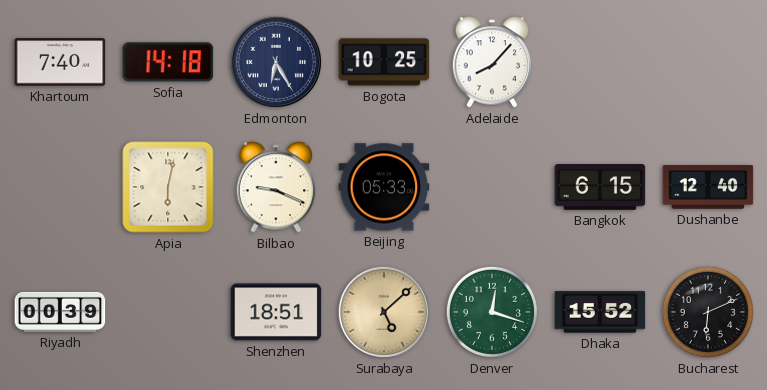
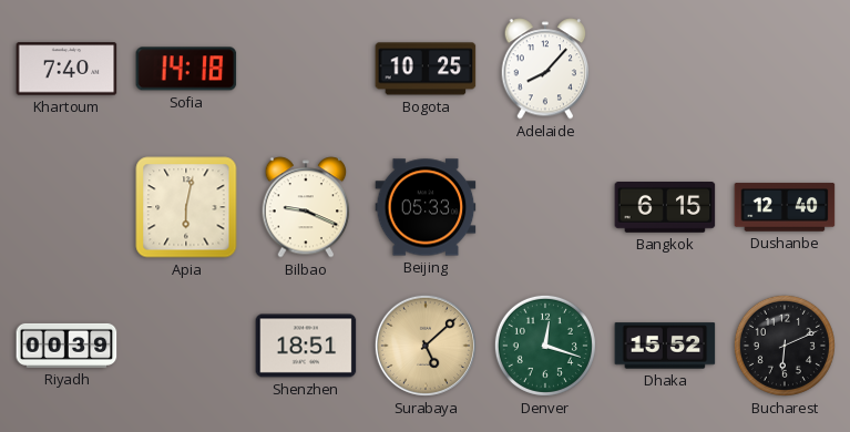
Edmonton: 6:25 -> none (276, 62)
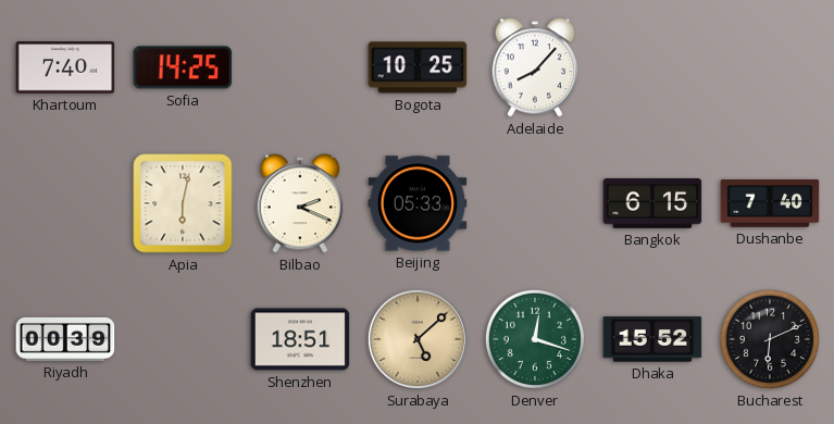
Sofia: 14:18 -> 14:25 (183, 67)
Bilbao: 9:19 -> 2:19 (300, 203)
Dushanbe: 12:40 -> 7:40 (770, 203)
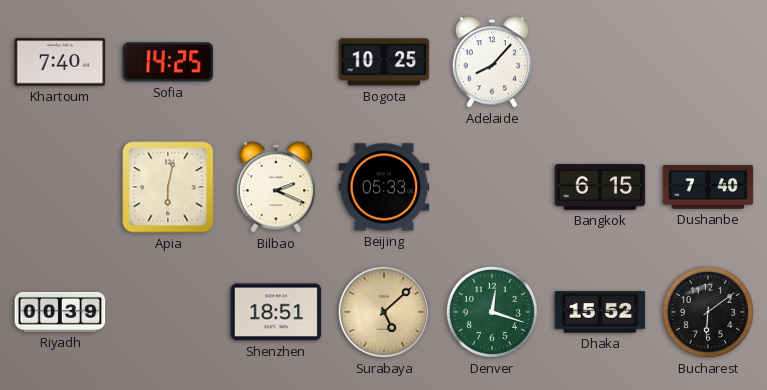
Bucharest: 6:11 -> 6:09 (708, 312)
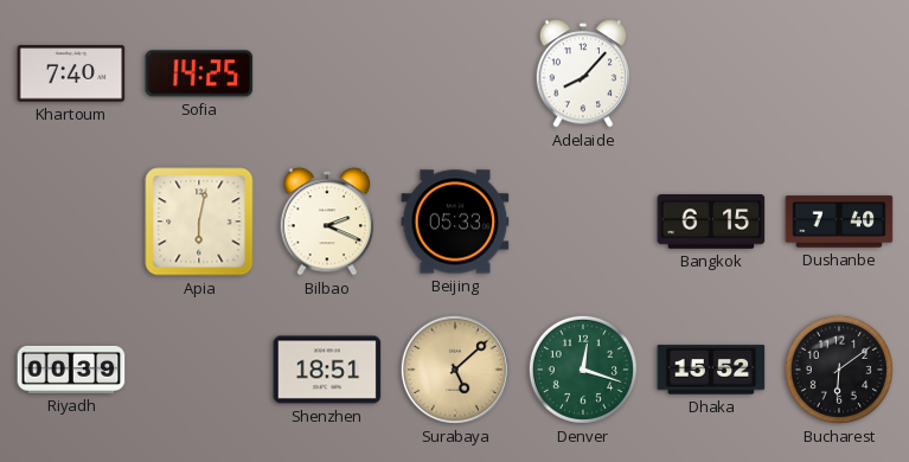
Bogota: 10:25 -> none (384, 62)
